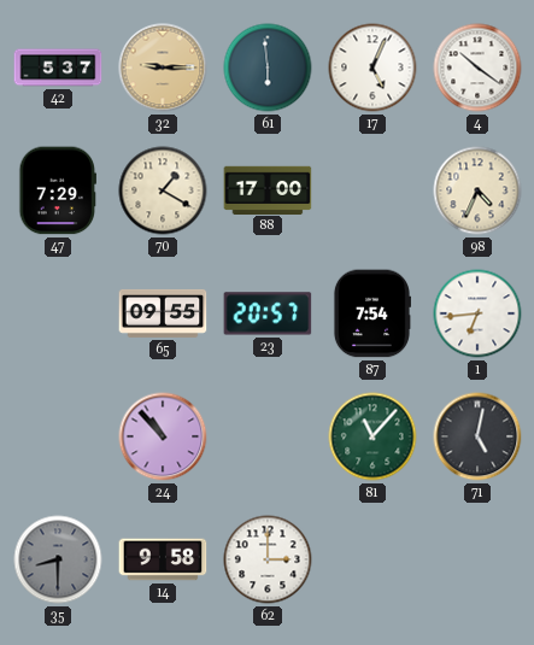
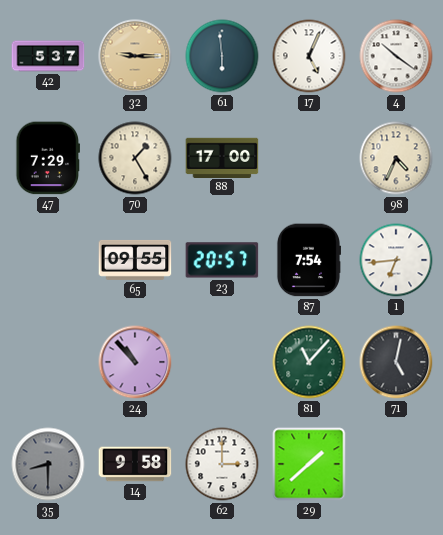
70: 1:20 -> 1:25 (135, 158)
29: none -> 1:38 (309, 464)
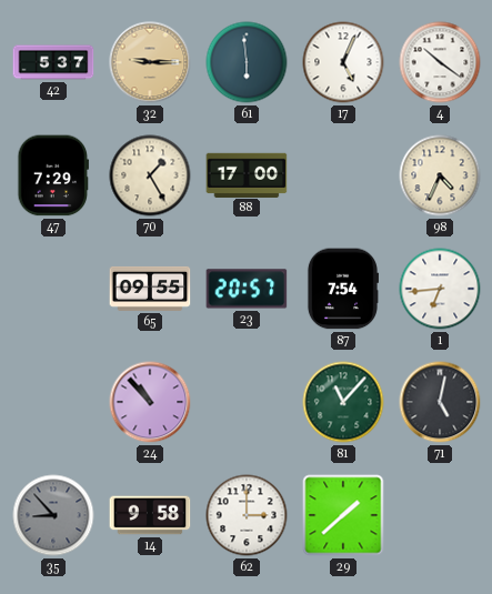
35: 8:30 -> 8:53 (53, 515)
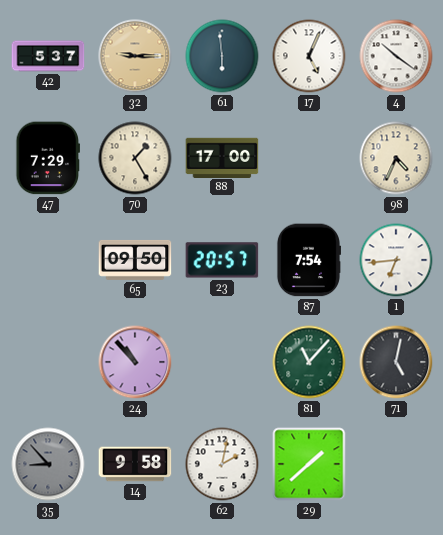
65: 09:55 -> 09:50 (135, 260)
62: 3:00 -> 2:02 (222, 464)
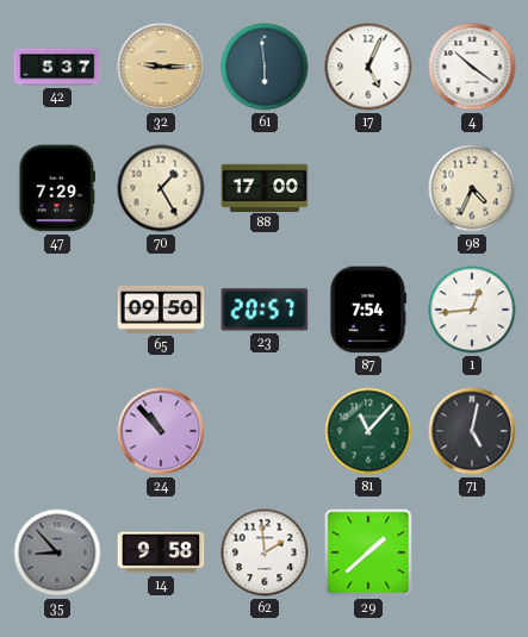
1: 6:44 -> 12:44 (472, 310)
62: 2:02 -> 1:59 (265, 552)
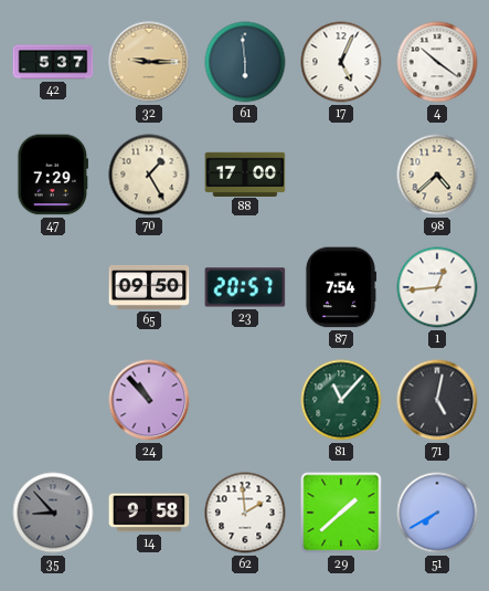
98: 4:34 -> 4:38 (437, 175)
51: none -> 7:40 (437, 513)
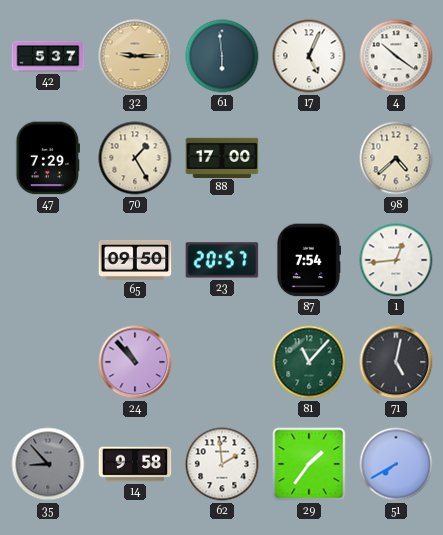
29: 1:38 -> 1:36 (309, 464)
